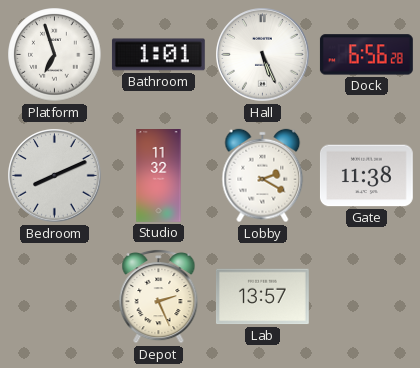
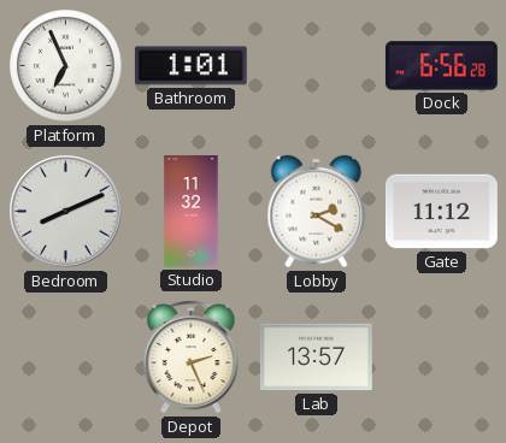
Platform: 6:57 -> 6:56 (66, 66)
Hall: 5:26 -> none (263, 55)
Gate: 11:38 -> 11:12 (441, 212)
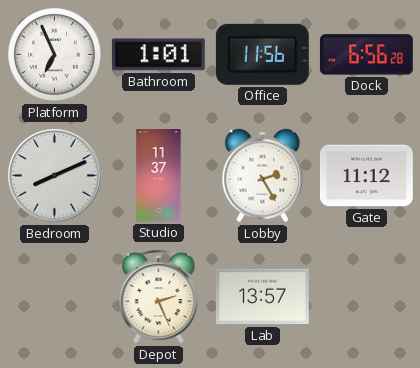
Office: none -> 11:56 (262, 54)
Studio: 11:32 -> 11:37 (159, 176)
Lobby: 2:20 -> 2:25 (263, 176)
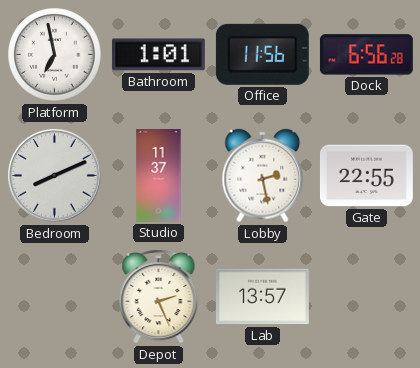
Platform: 6:56 -> 6:58 (55, 55)
Lobby: 2:25 -> 2:28 (263, 176)
Gate: 11:12 -> 22:55 (366, 176)
